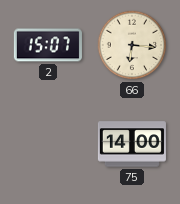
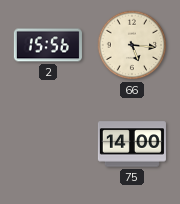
2: 15:07 -> 15:56 (48, 45)
66: 6:16 -> 5:16 (132, 45)
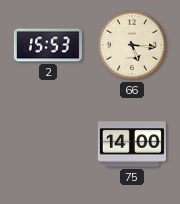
2: 15:56 -> 15:53 (48, 45)
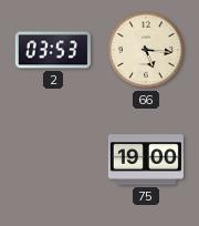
2: 15:53 -> 03:53 (53, 50)
75: 14:00 -> 19:00 (146, 160)
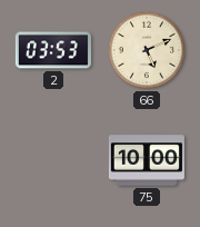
66: 5:16 -> 5:11 (147, 50)
75: 19:00 -> 10:00 (147, 160)
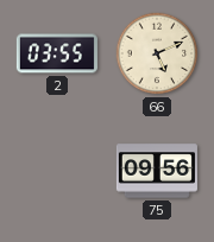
2: 03:53 -> 03:55 (57, 53)
75: 10:00 -> 09:56 (157, 171)
